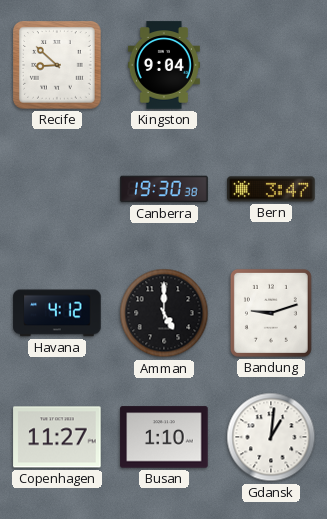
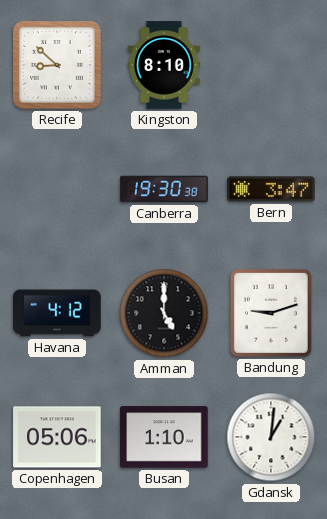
Kingston: 9:04 -> 8:10 (164, 65)
Copenhagen: 11:27 -> 05:06 (57, 437)
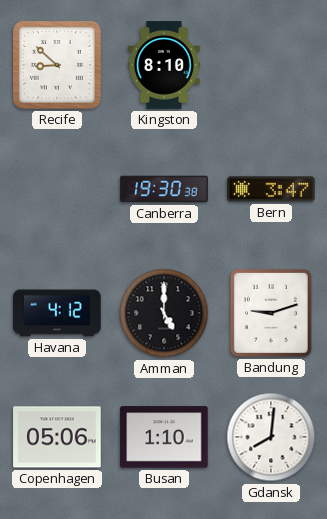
Gdansk: 1:01 -> 8:01 (271, 437)
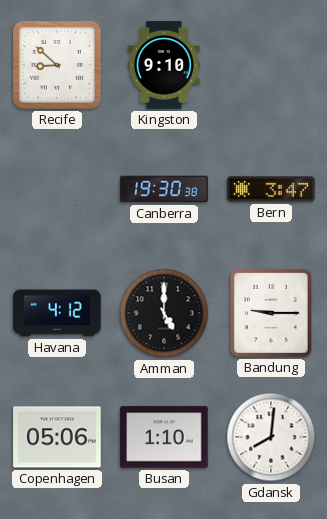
Kingston: 8:10 -> 9:10 (164, 65)
Bandung: 9:12 -> 9:15 (271, 313)
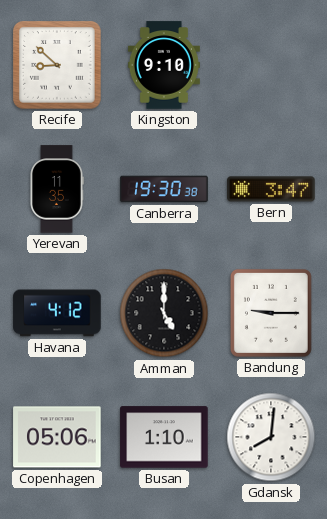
Yerevan: none -> 11:35 (57, 189)
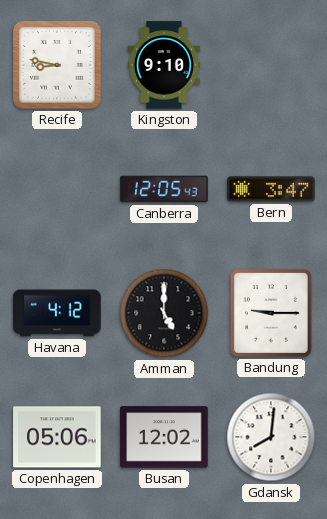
Recife: 8:52 -> 8:47 (57, 65)
Yerevan: 11:35 -> none (57, 189)
Canberra: 19:30 -> 12:05 (164, 189)
Busan: 1:10 -> 12:02 (164, 437)
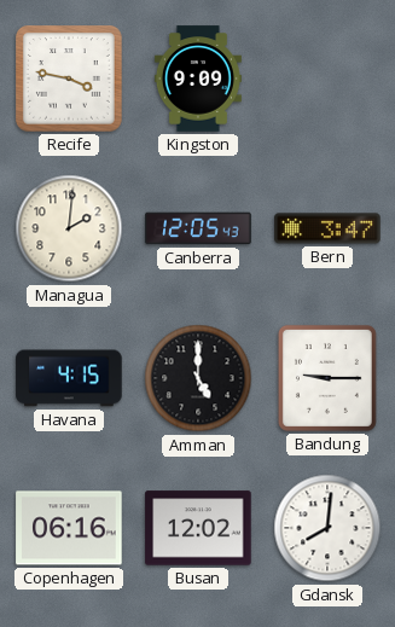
Recife: 8:47 -> 3:47 (69, 79)
Kingston: 9:10 -> 9:09 (198, 79)
Managua: none -> 2:01 (69, 228)
Havana: 4:12 -> 4:15 (69, 378)
Copenhagen: 05:06 -> 06:16 (69, 528)
